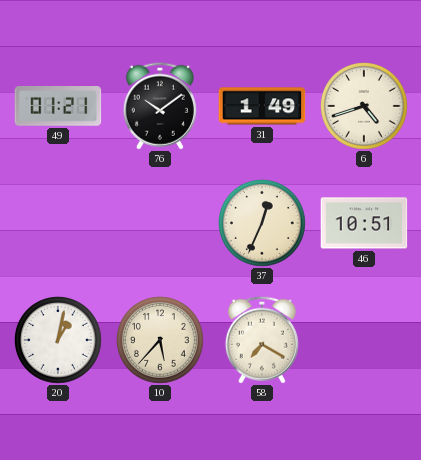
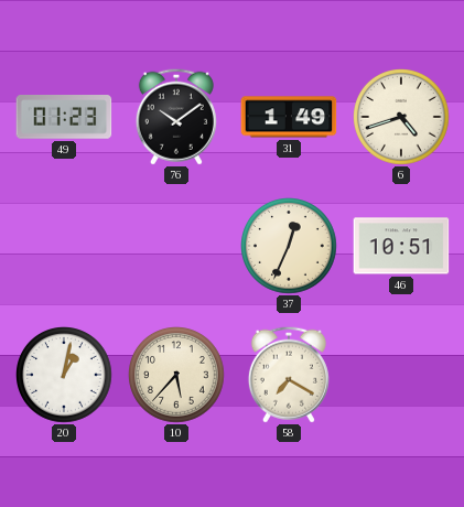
49: 01:21 -> 01:23 (64, 117)
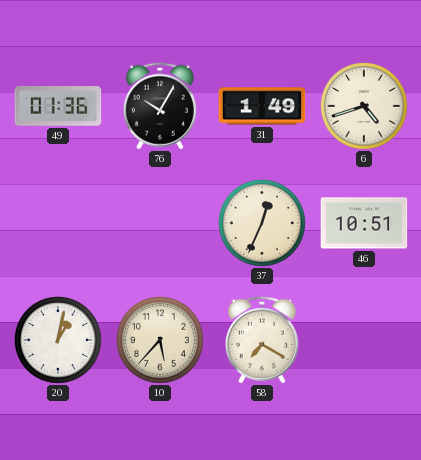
49: 01:23 -> 01:36 (58, 106)
76: 10:09 -> 10:05 (160, 106)
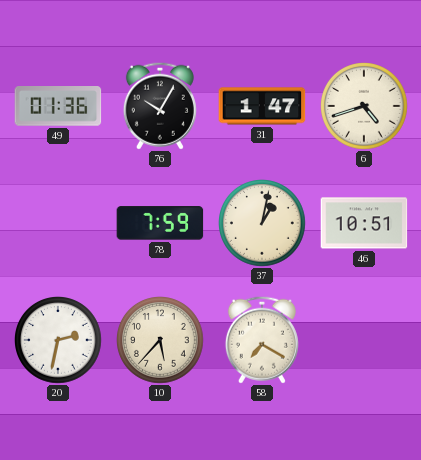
31: 1:49 -> 1:47 (262, 106)
78: none -> 7:59 (160, 223)
37: 12:34 -> 1:02 (263, 224)
20: 1:02 -> 2:32 (59, 341)
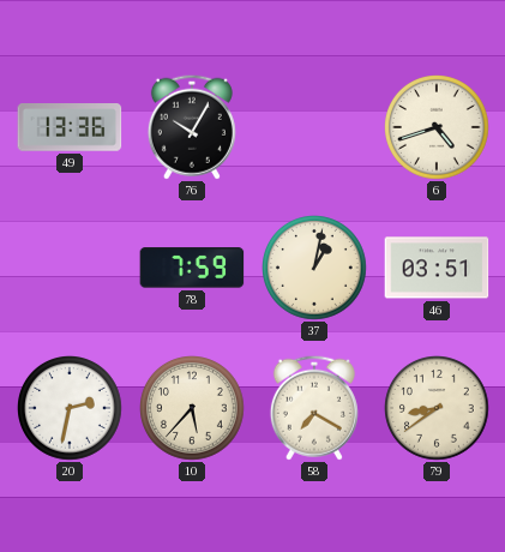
49: 01:36 -> 13:36 (70, 127)
31: 1:47 -> none (262, 106)
46: 10:51 -> 03:51 (437, 268)
79: none -> 8:39 (438, 409)
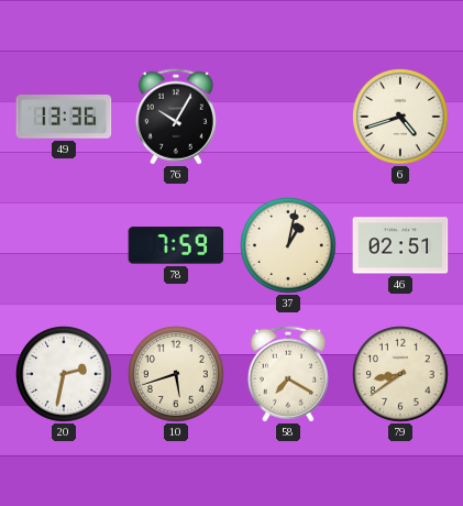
46: 03:51 -> 02:51 (400, 245)
10: 5:37 -> 5:42 (177, 375)
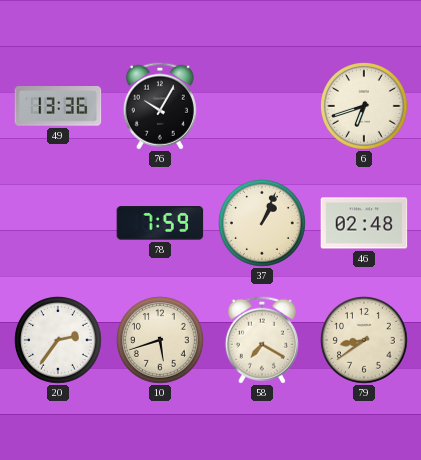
6: 4:42 -> 6:42 (365, 107)
37: 1:02 -> 1:04 (263, 224)
46: 02:51 -> 02:48 (364, 223)
20: 2:32 -> 2:36 (59, 341)
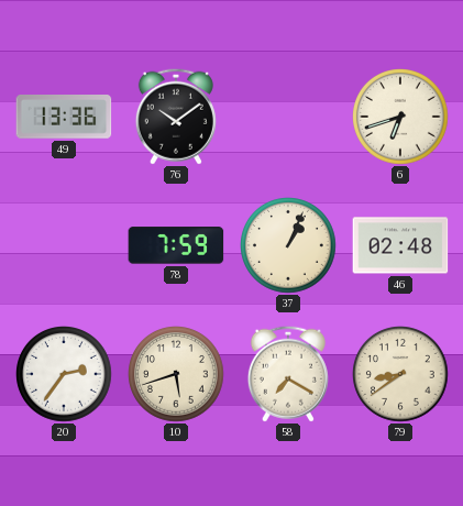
76: 10:05 -> 10:09 (176, 117)
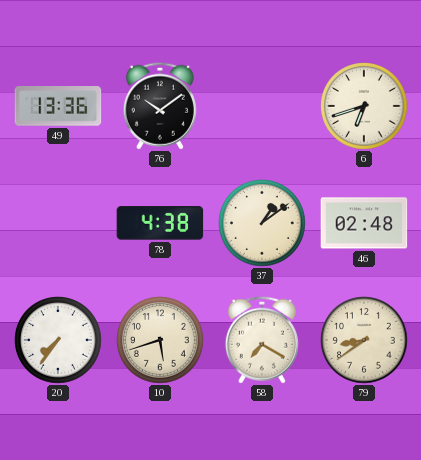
78: 7:59 -> 4:38 (160, 223)
37: 1:04 -> 1:09 (263, 224)
20: 2:36 -> 7:36 (59, 341)
